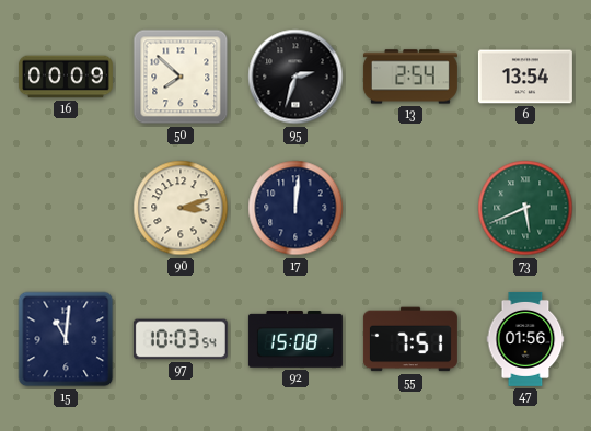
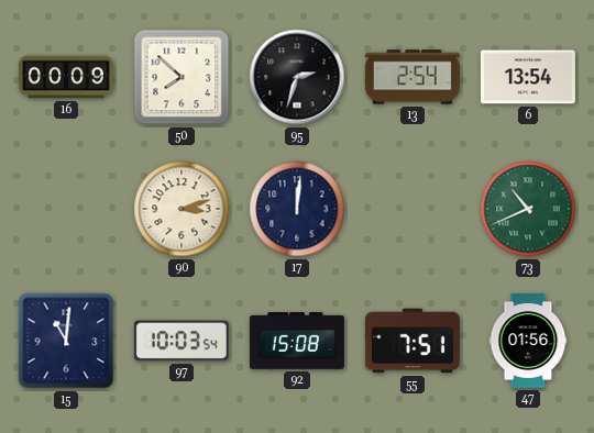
73: 5:41 -> 10:41 (528, 209)
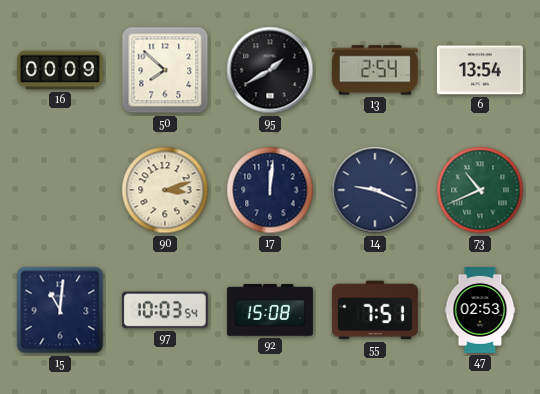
95: 2:33 -> 1:40 (270, 70)
14: none -> 9:19 (375, 190)
47: 01:56 -> 02:53 (480, 310)
